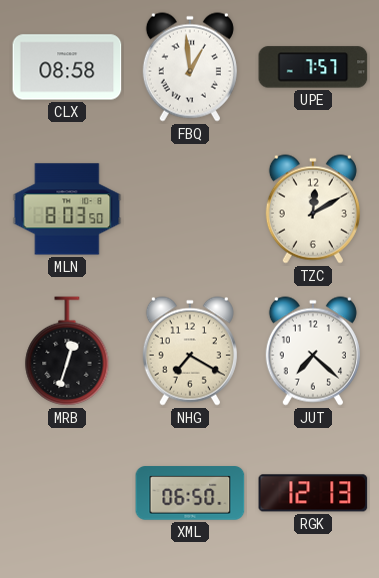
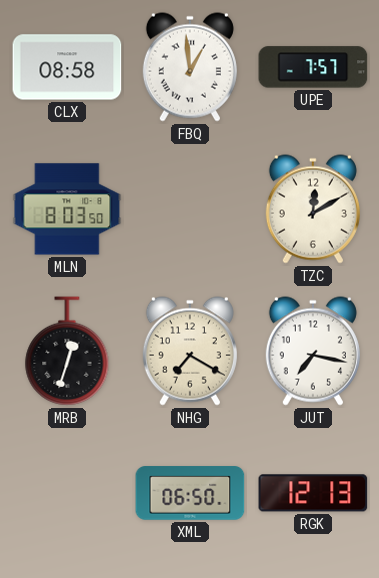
JUT: 7:22 -> 7:17 (313, 351)
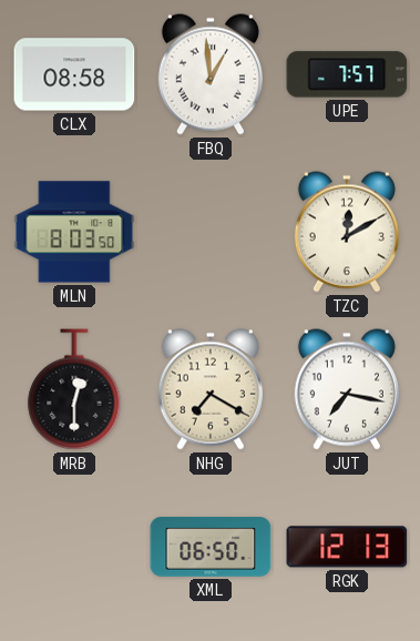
MRB: 12:33 -> 12:30 (74, 389)
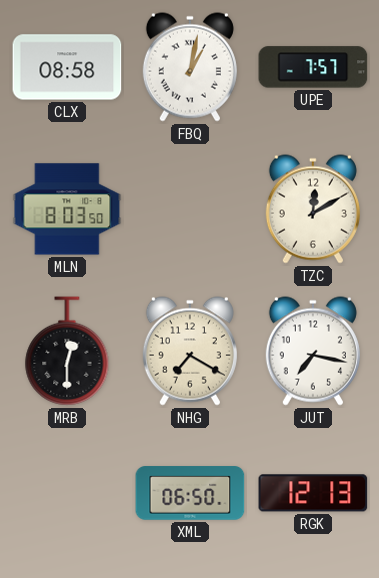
FBQ: 12:59 -> 1:02 (190, 67)
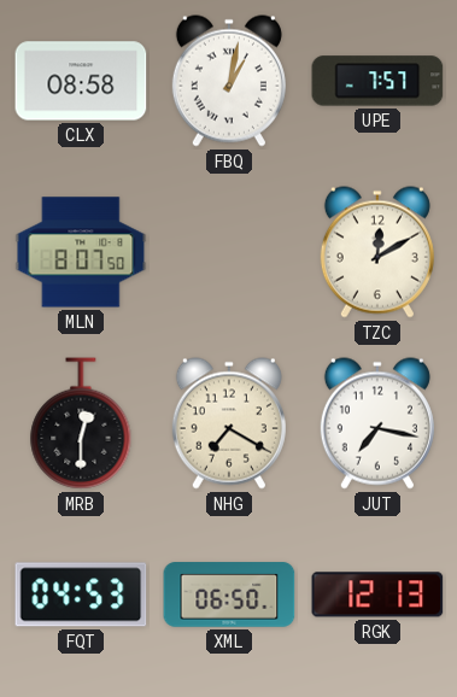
MLN: 8:03 -> 8:07 (81, 252)
FQT: none -> 04:53 (81, 594)
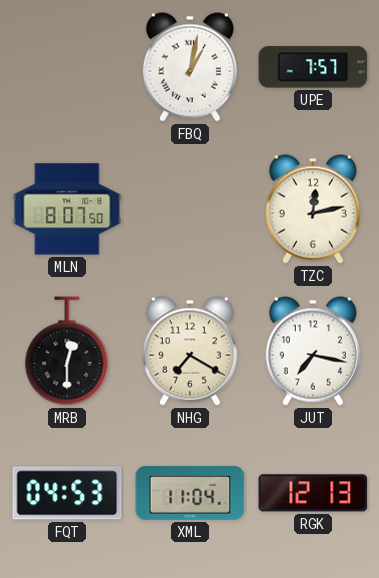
CLX: 08:58 -> none (81, 81)
TZC: 12:10 -> 12:13 (313, 209)
XML: 06:50 -> 11:04 (190, 493)
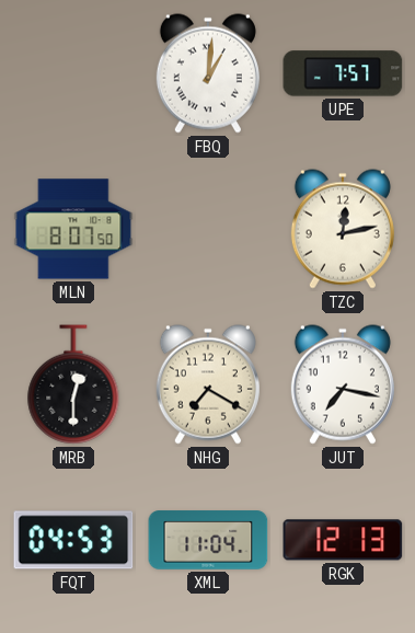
FBQ: 1:02 -> 1:01 (208, 73)
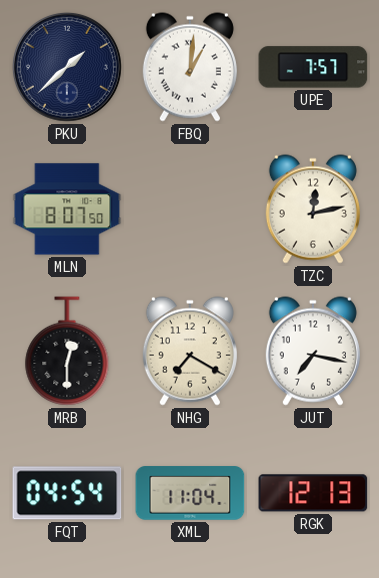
PKU: none -> 1:38 (67, 67)
FQT: 04:53 -> 04:54 (67, 493)
